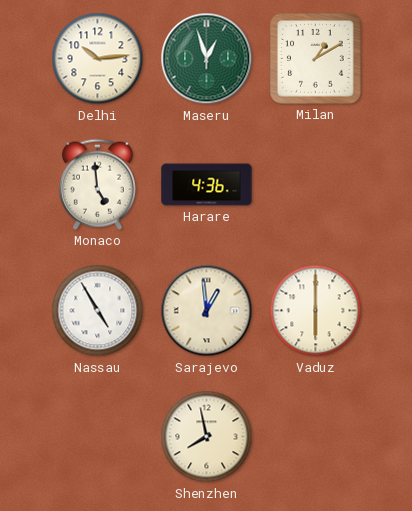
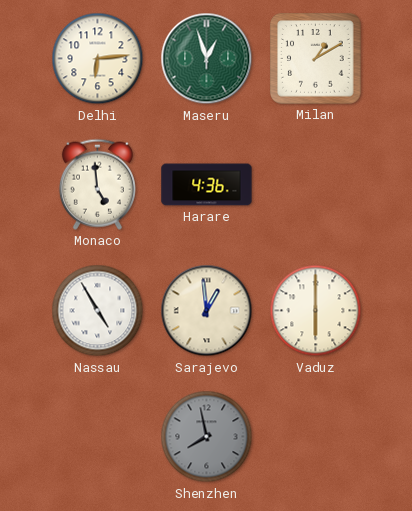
Delhi: 10:14 -> 6:14 (98, 59)
Shenzhen dial: cream -> grey (207, 437)
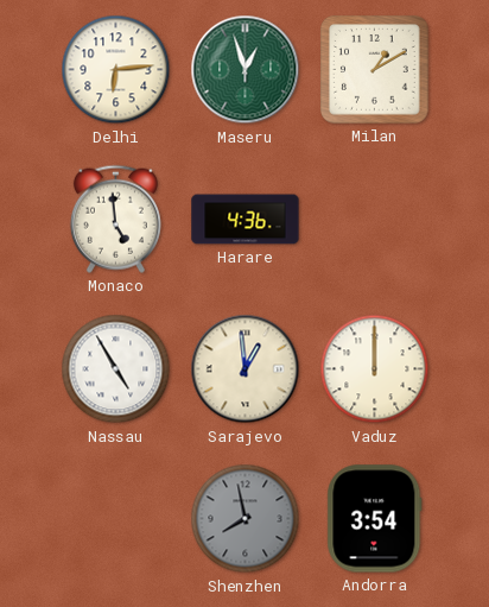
Vaduz: 6:00 -> 12:00 (375, 369)
Andorra: none -> 3:54 (375, 519)
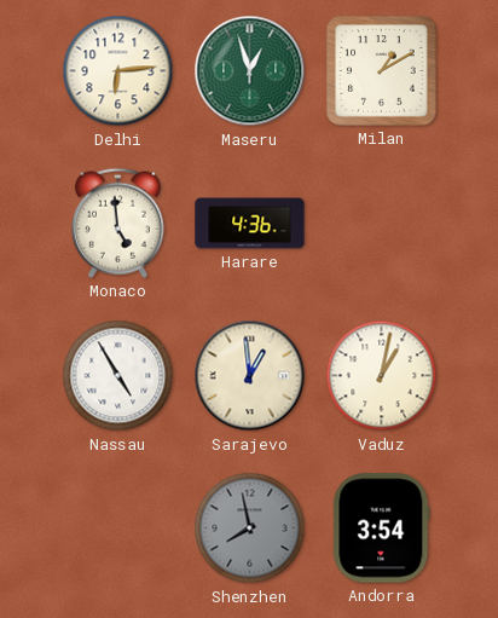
Vaduz: 12:00 -> 1:02 (382, 376)
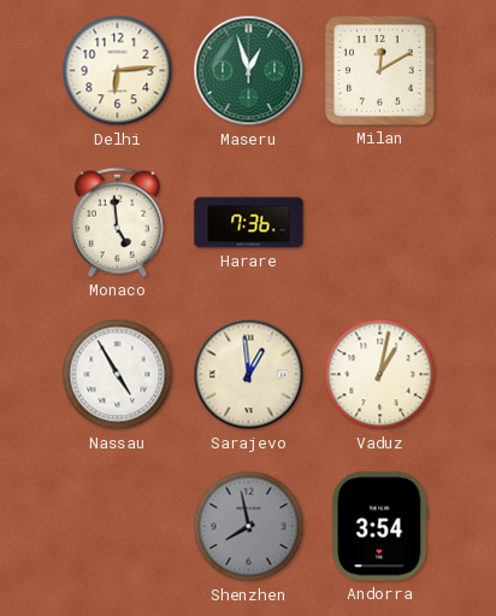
Milan: 1:10 -> 12:10 (380, 71)
Harare: 4:36 -> 7:36 (249, 223)
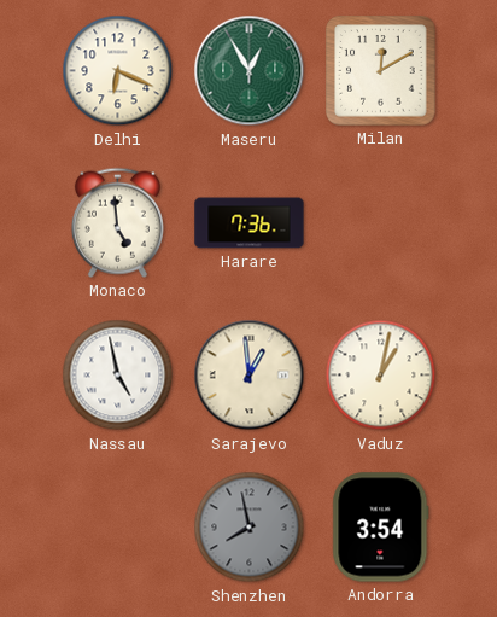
Delhi: 6:14 -> 6:19 (118, 71)
Maseru: 12:57 -> 12:55 (250, 71)
Nassau: 4:55 -> 4:58 (118, 376)
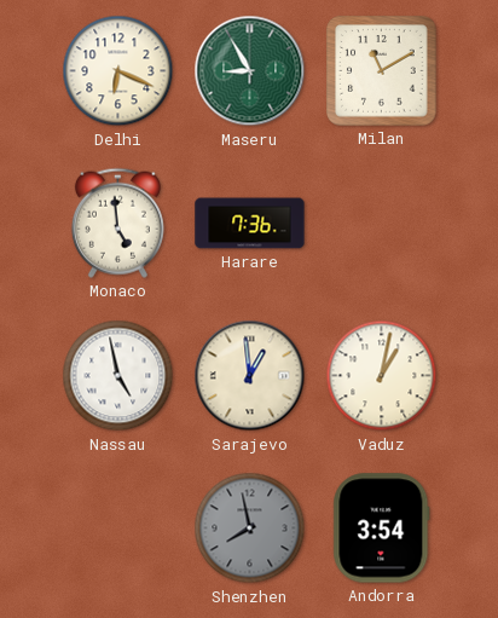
Maseru: 12:55 -> 8:55 (250, 71)
Milan: 12:10 -> 11:10 (382, 71)
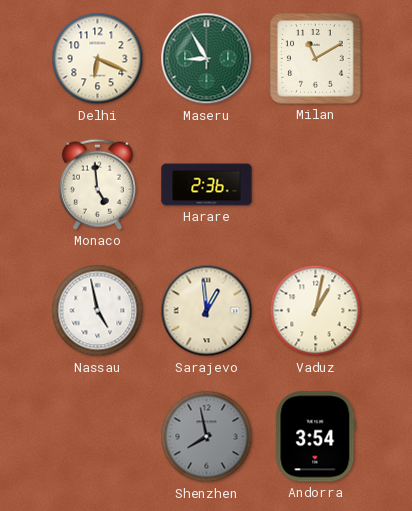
Harare: 7:36 -> 2:36 (207, 185)
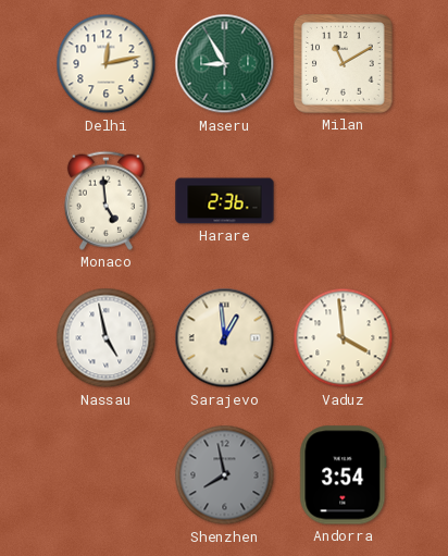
Delhi: 6:19 -> 12:13 (107, 64)
Vaduz: 1:02 -> 3:59 (344, 338)
